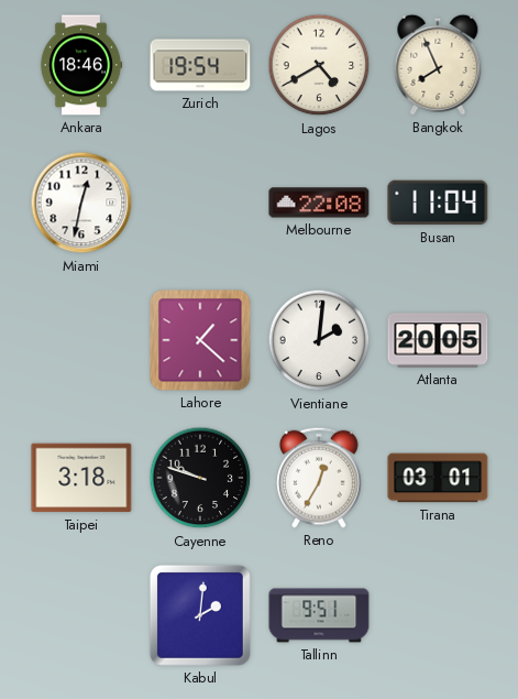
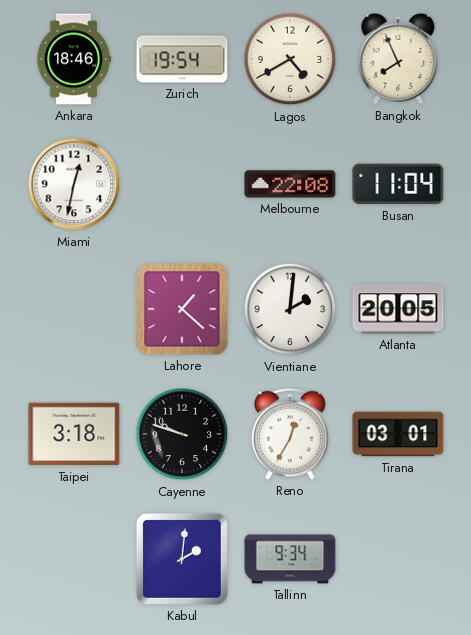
Tallinn: 9:51 -> 9:34 (290, 559)
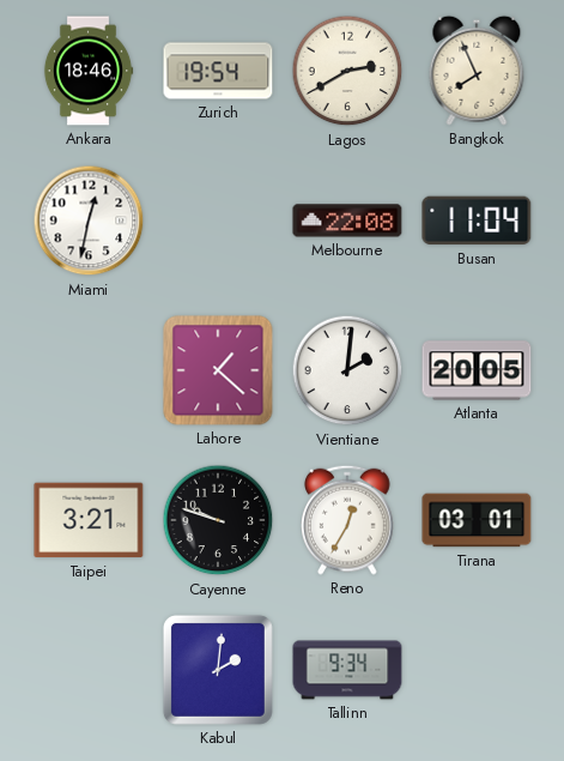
Lagos: 4:40 -> 2:40 (347, 71)
Taipei: 3:18 -> 3:21 (89, 520)
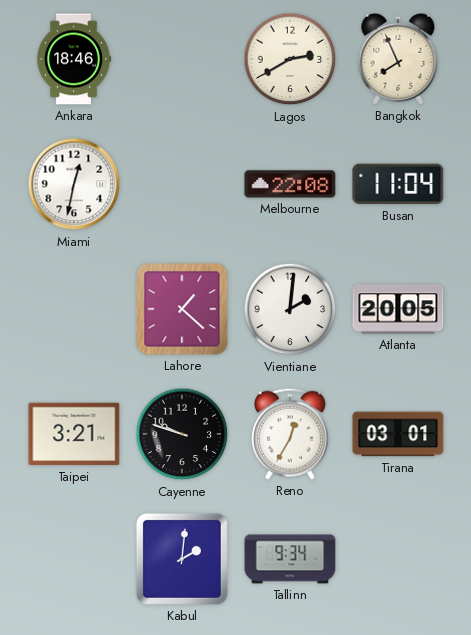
Zurich: 19:54 -> none (218, 71)
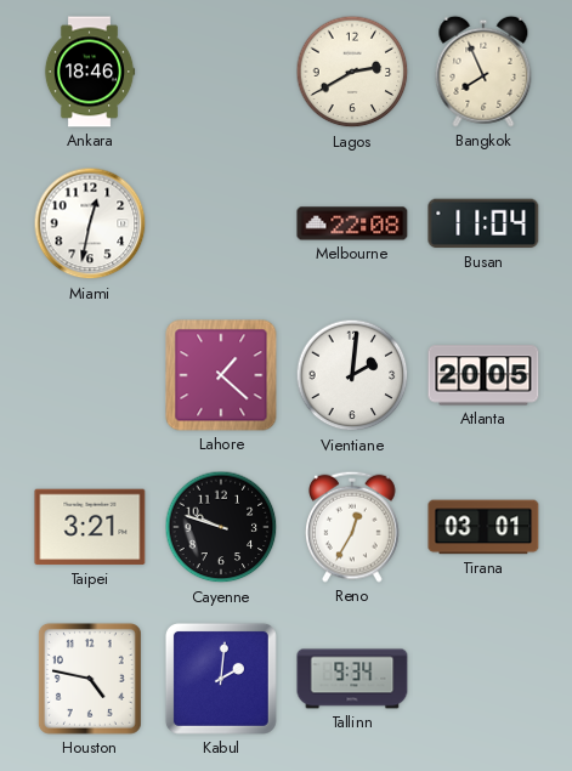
Houston: none -> 4:47 (90, 679)
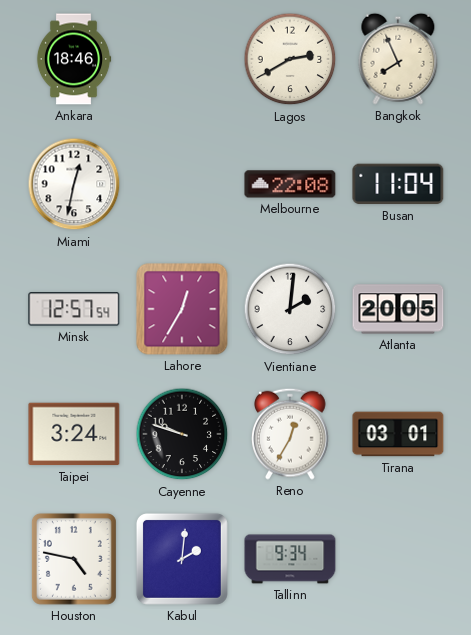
Minsk: none -> 12:57 (74, 309)
Lahore: 1:22 -> 12:35 (182, 309)
Taipei: 3:21 -> 3:24 (74, 434)
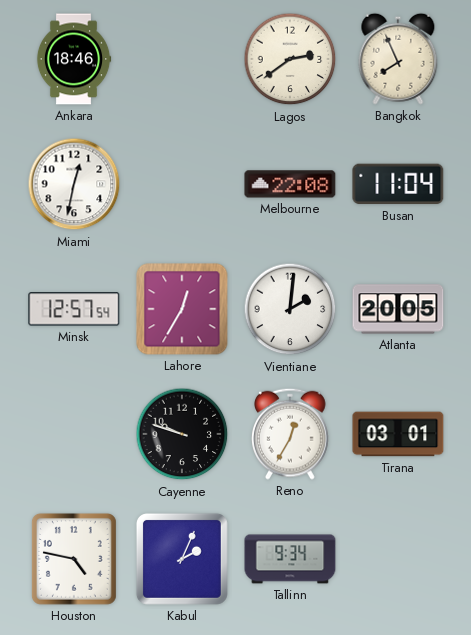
Lagos: 2:40 -> 2:39 (290, 59)
Taipei: 3:24 -> none (74, 434)
Kabul: 2:01 -> 2:04 (182, 559)
